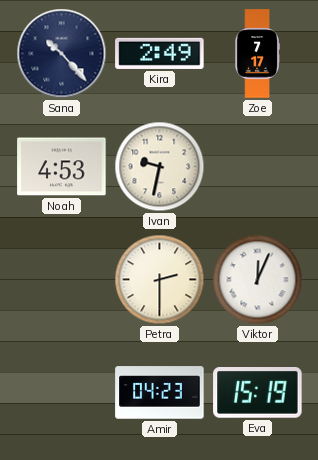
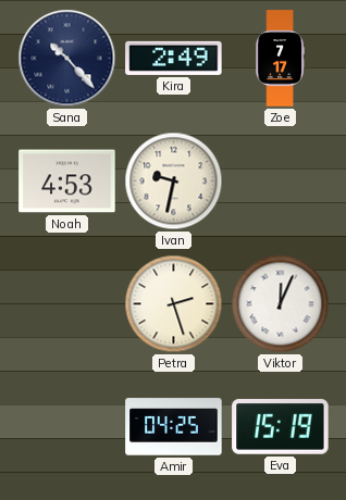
Petra: 2:30 -> 2:27 (174, 304)
Amir: 04:23 -> 04:25 (174, 427)
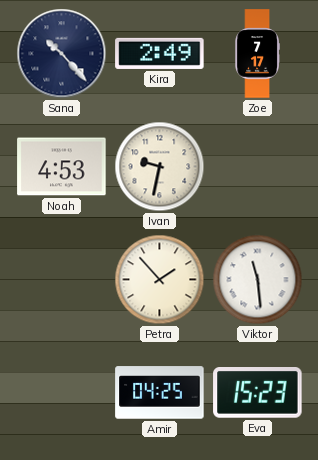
Petra: 2:27 -> 1:53 (160, 280)
Viktor: 12:04 -> 11:29 (258, 280)
Eva: 15:19 -> 15:23 (258, 393)
